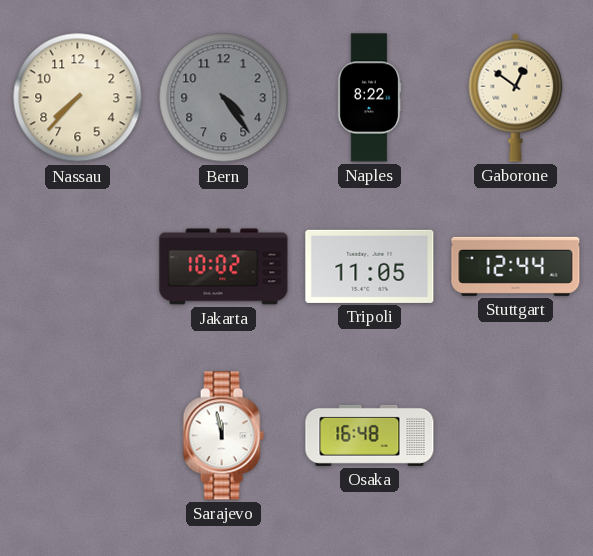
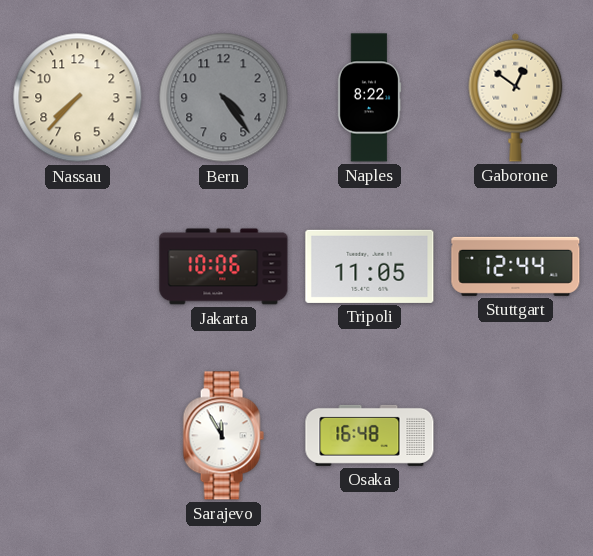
Jakarta: 10:02 -> 10:06 (224, 267)
Sarajevo: 11:58 -> 11:55 (223, 436)
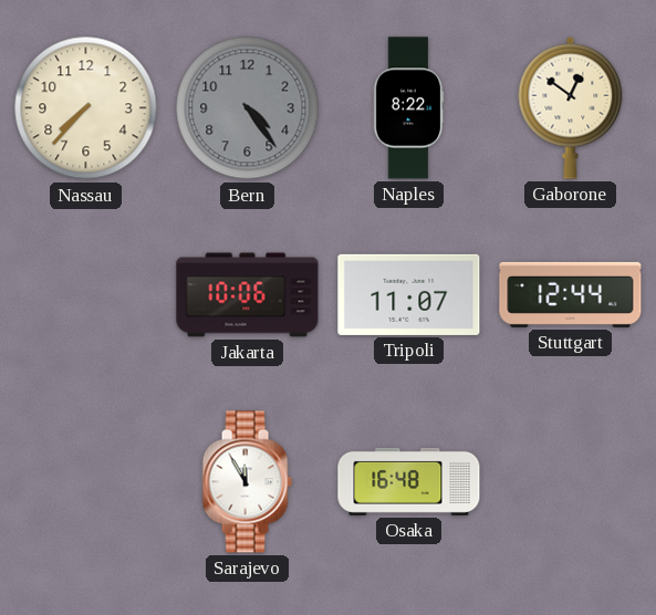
Tripoli: 11:05 -> 11:07 (409, 294)
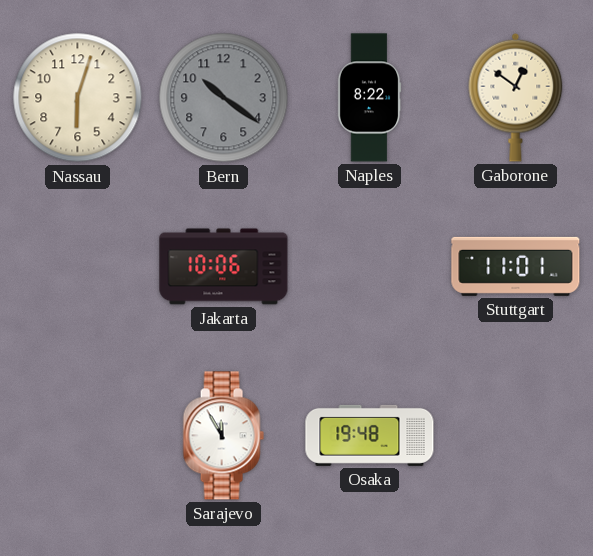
Nassau: 7:37 -> 6:03 (78, 98)
Bern: 4:24 -> 10:21 (224, 98)
Tripoli: 11:07 -> none (409, 294)
Stuttgart: 12:44 -> 11:01 (516, 266)
Osaka: 16:48 -> 19:48 (370, 435)
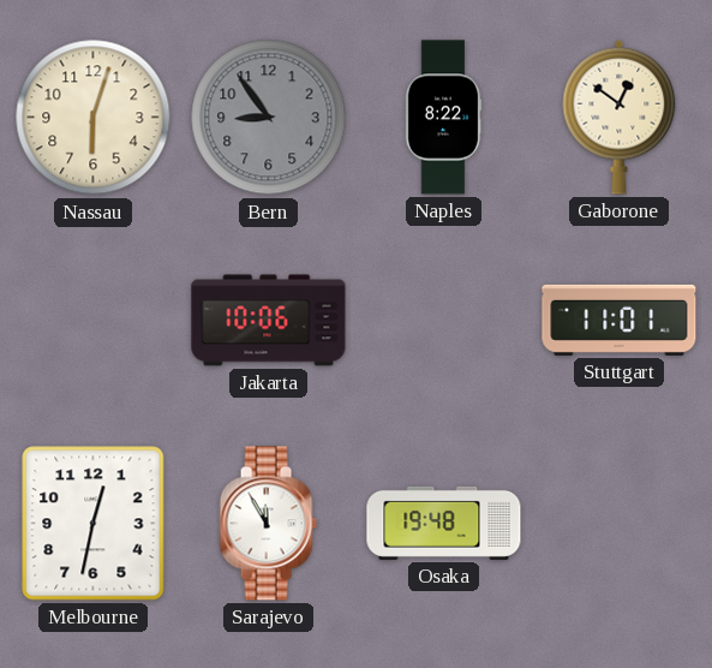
Bern: 10:21 -> 8:54 (269, 118)
Melbourne: none -> 12:32 (94, 524)
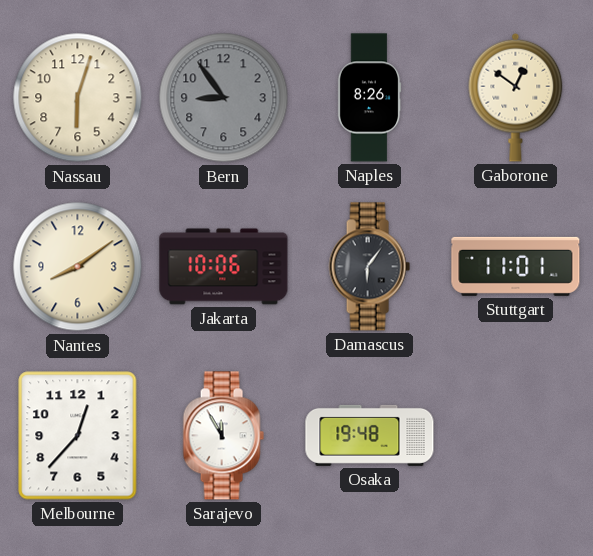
Naples: 8:22 -> 8:26 (369, 98)
Nantes: none -> 8:09 (78, 267)
Damascus: none -> 6:06 (369, 267)
Melbourne: 12:32 -> 12:37 (78, 436)
